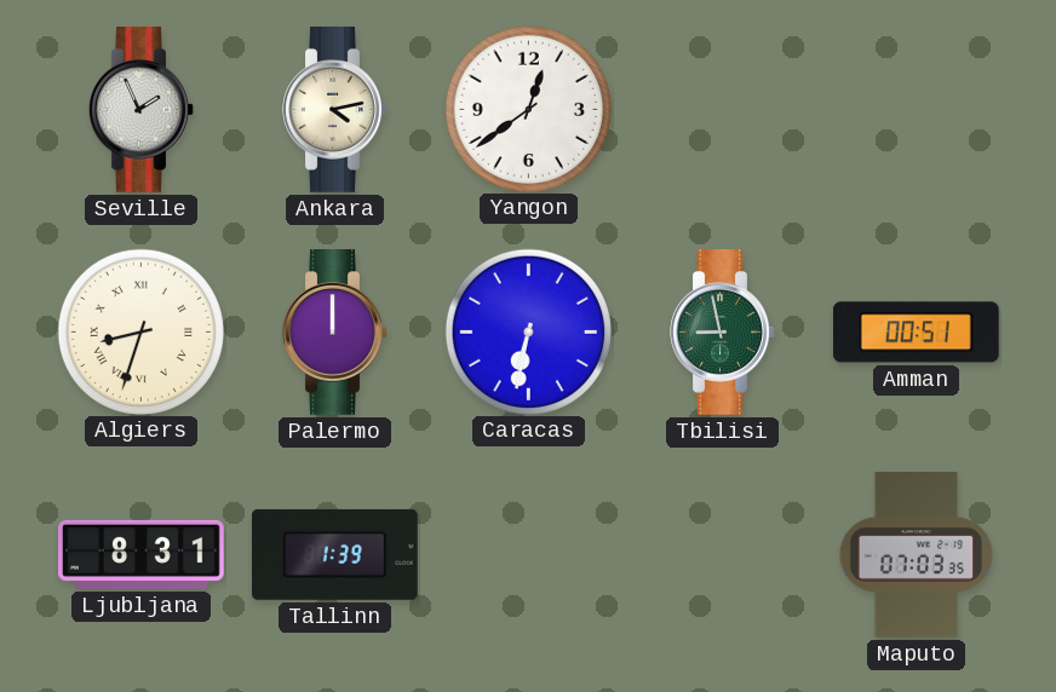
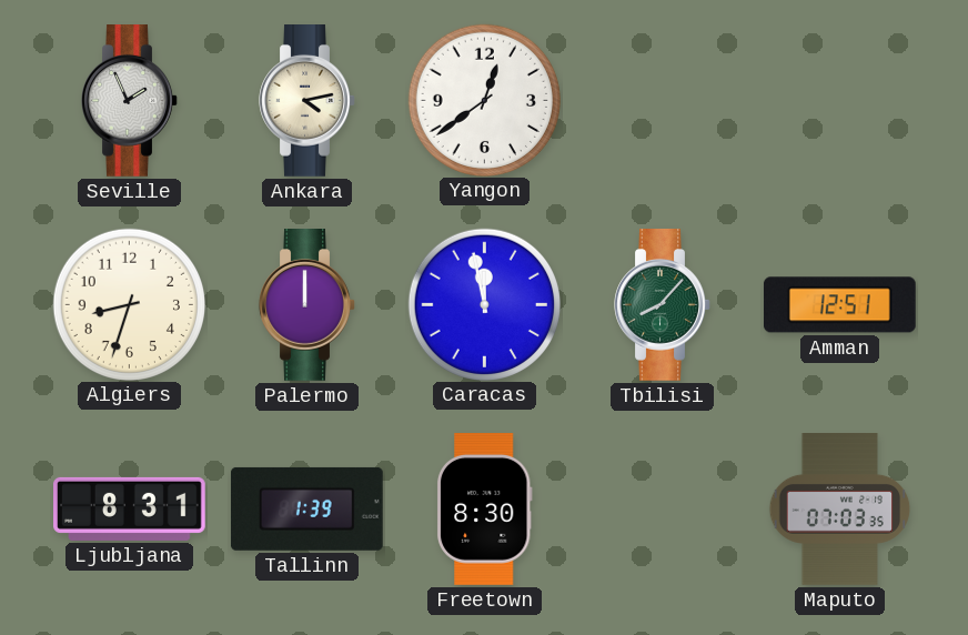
Algiers numerals: Roman -> Arabic (129, 304)
Caracas: 6:32 -> 11:58 (484, 304)
Tbilisi: 8:58 -> 8:07 (663, 305)
Amman: 00:51 -> 12:51 (839, 305)
Freetown: none -> 8:30 (484, 510)
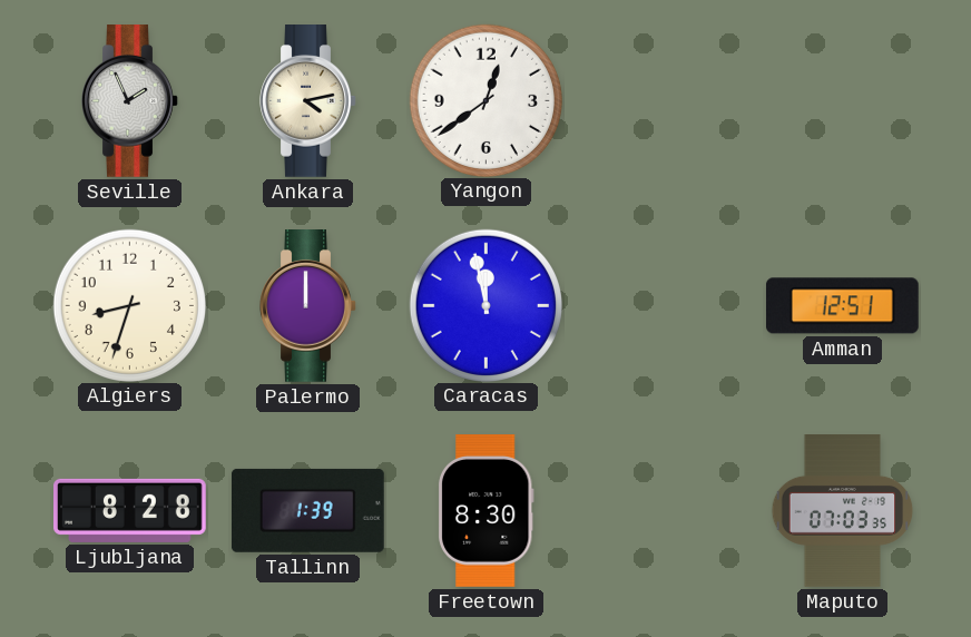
Tbilisi: 8:07 -> none (663, 305)
Ljubljana: 8:31 -> 8:28 (130, 510)
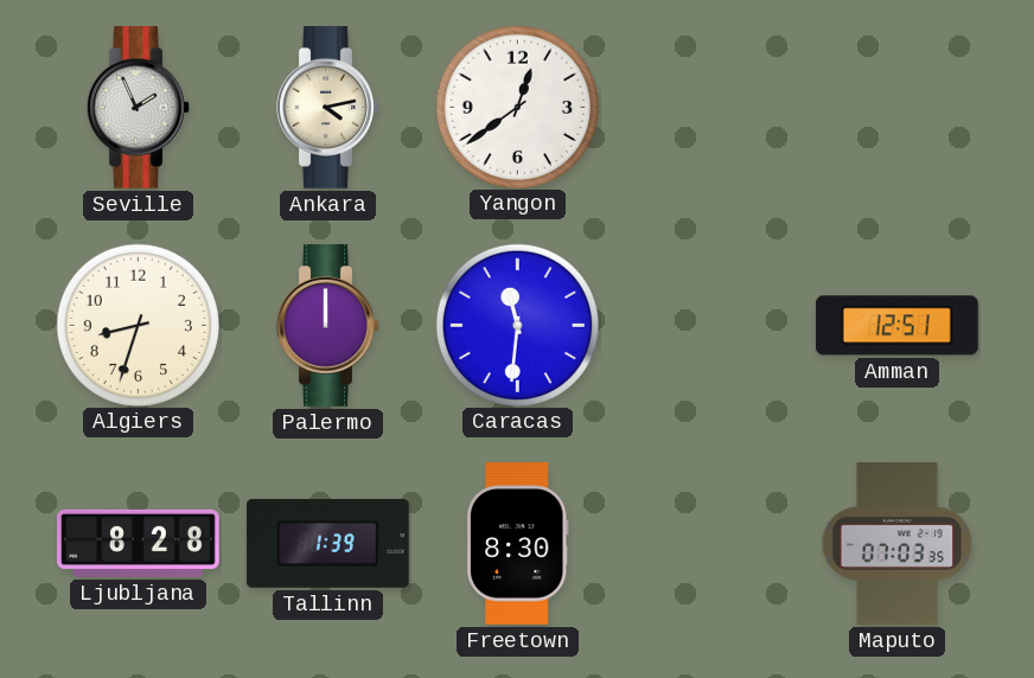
Caracas: 11:58 -> 11:31 (517, 325)
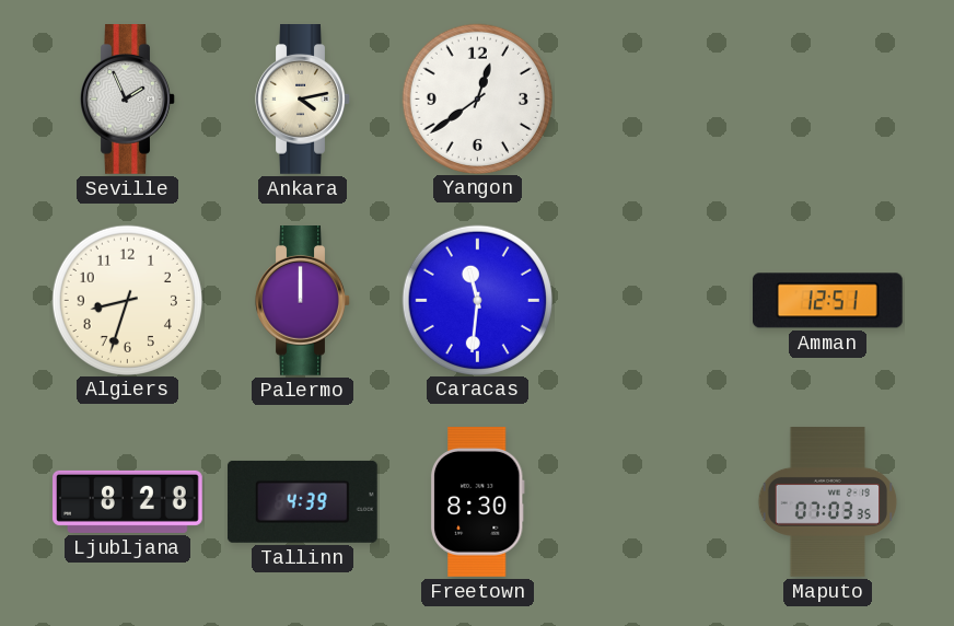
Tallinn: 1:39 -> 4:39 (302, 501)
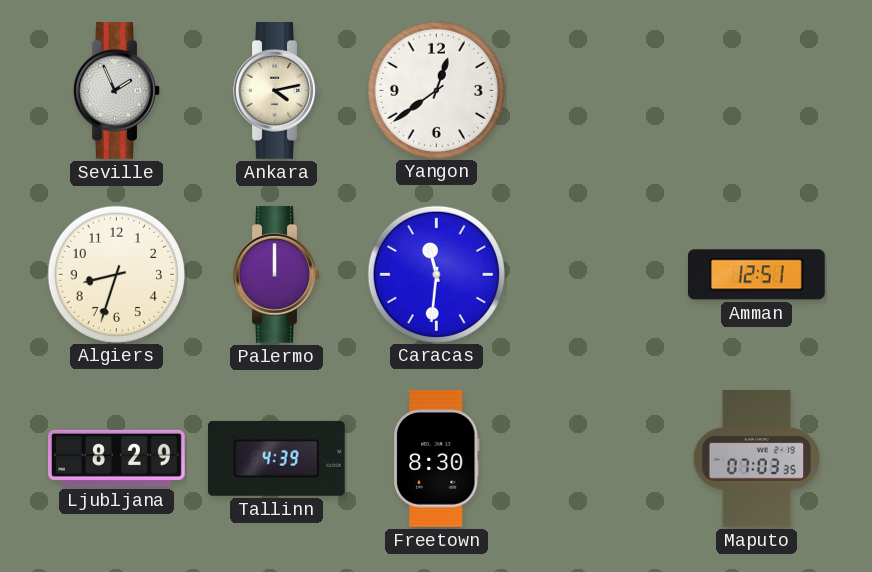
Ljubljana: 8:28 -> 8:29 (117, 458)
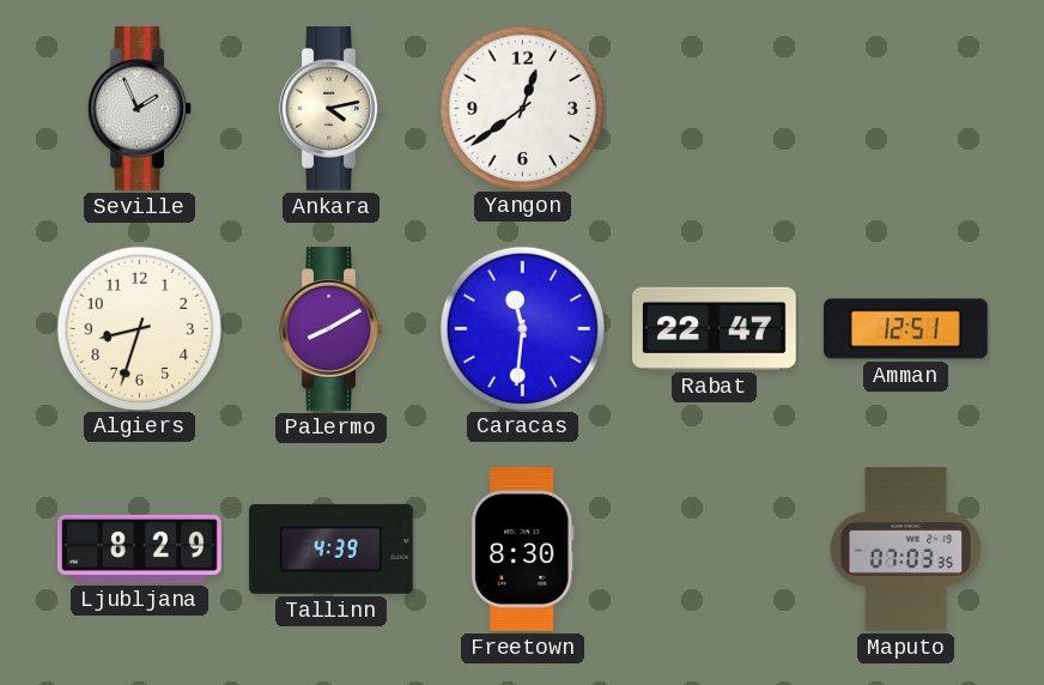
Palermo: 12:00 -> 8:10 (332, 329)
Rabat: none -> 22:47 (715, 328)
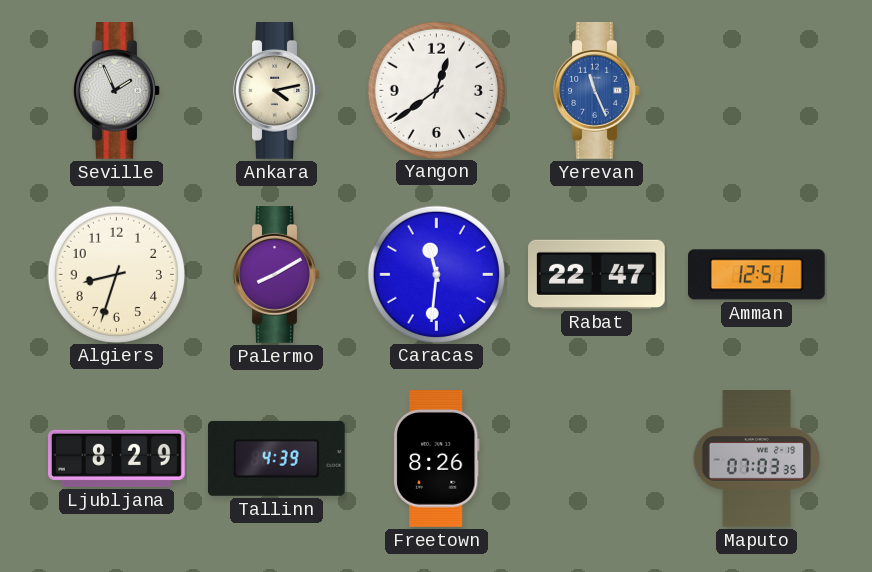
Yerevan: none -> 11:26 (597, 91)
Freetown: 8:30 -> 8:26 (436, 459)
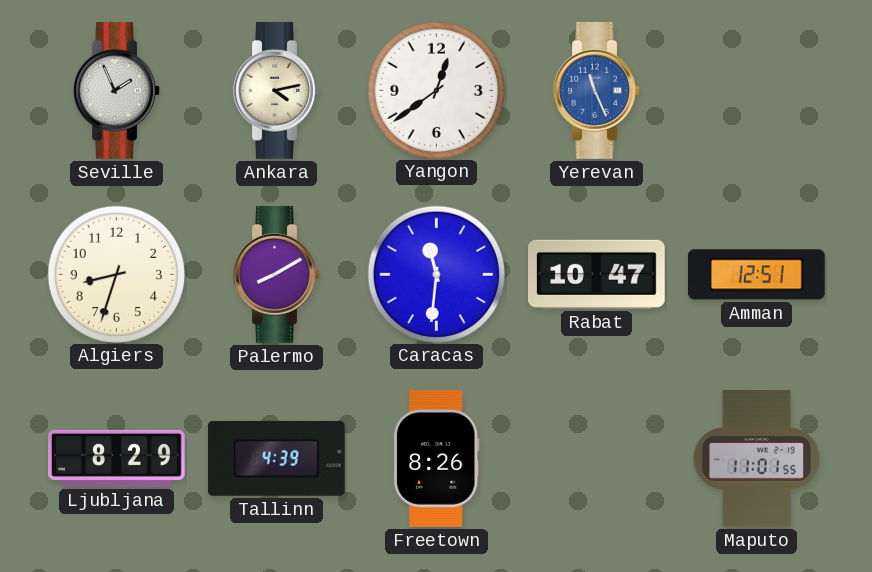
Rabat: 22:47 -> 10:47 (597, 274)
Maputo: 07:03 -> 11:01 (757, 459)
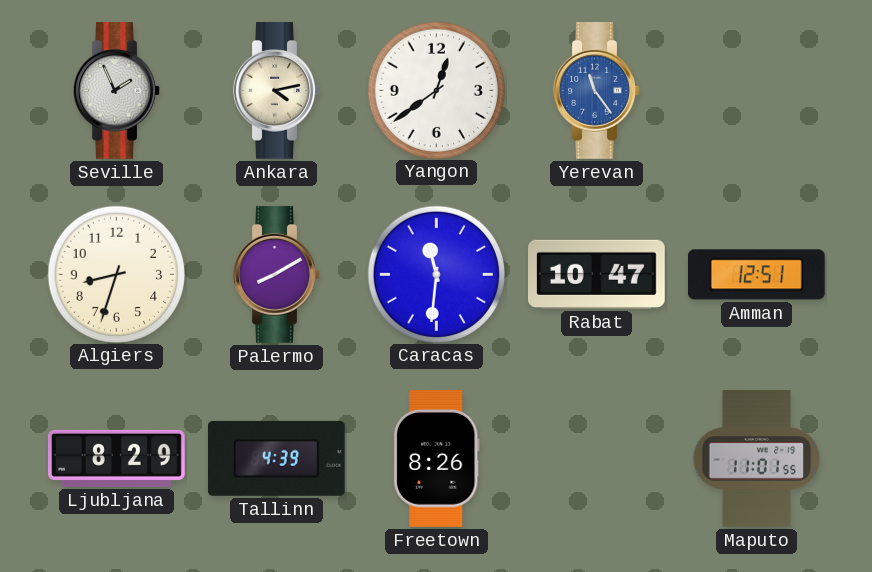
Yerevan: 11:26 -> 11:24 (597, 91)
